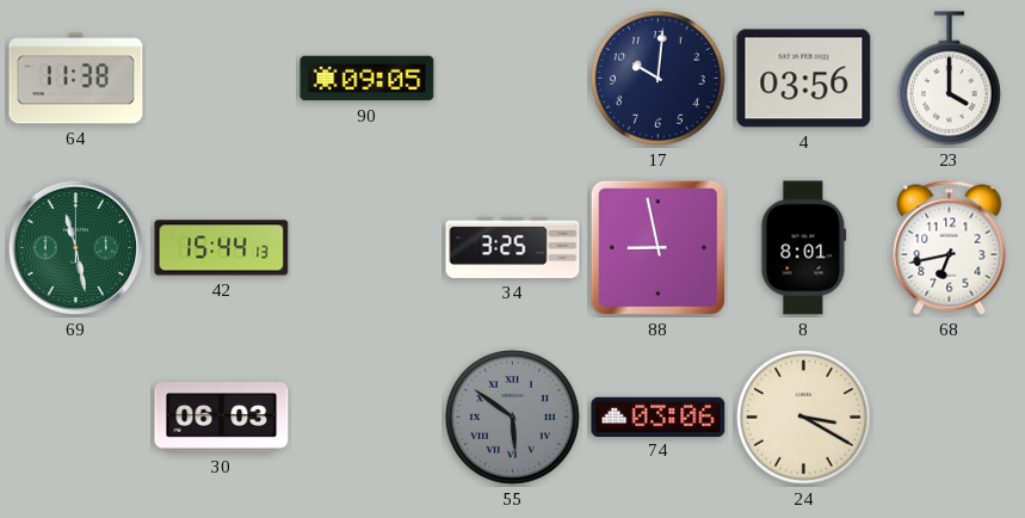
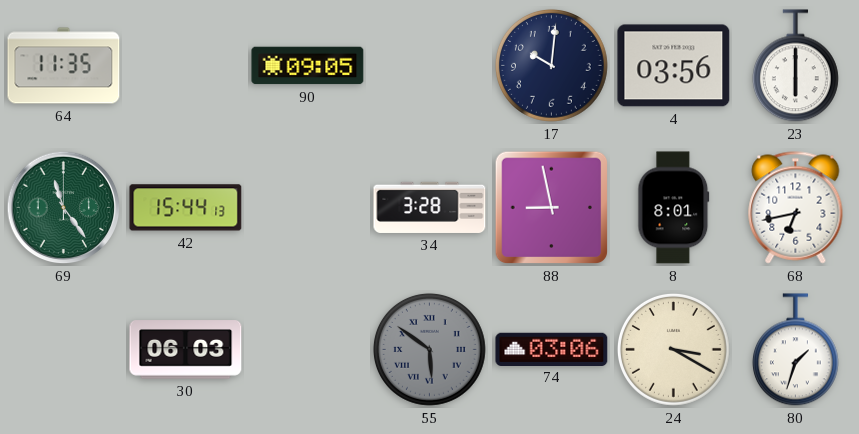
64: 11:38 -> 11:35 (64, 66)
23: 4:00 -> 6:00 (795, 66)
69: 11:28 -> 11:24 (64, 208)
34: 3:25 -> 3:28 (430, 207)
80: none -> 1:33 (795, 350)
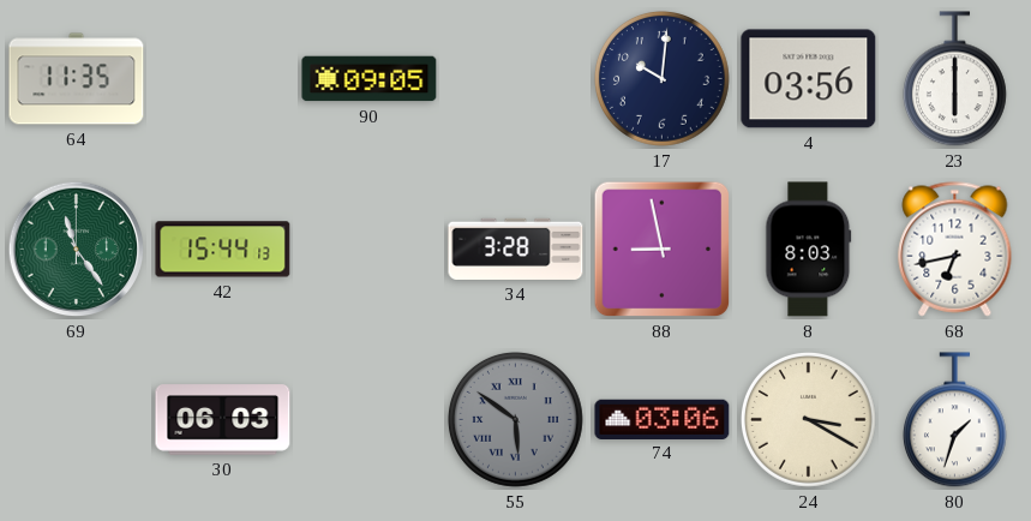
8: 8:01 -> 8:03 (809, 250)
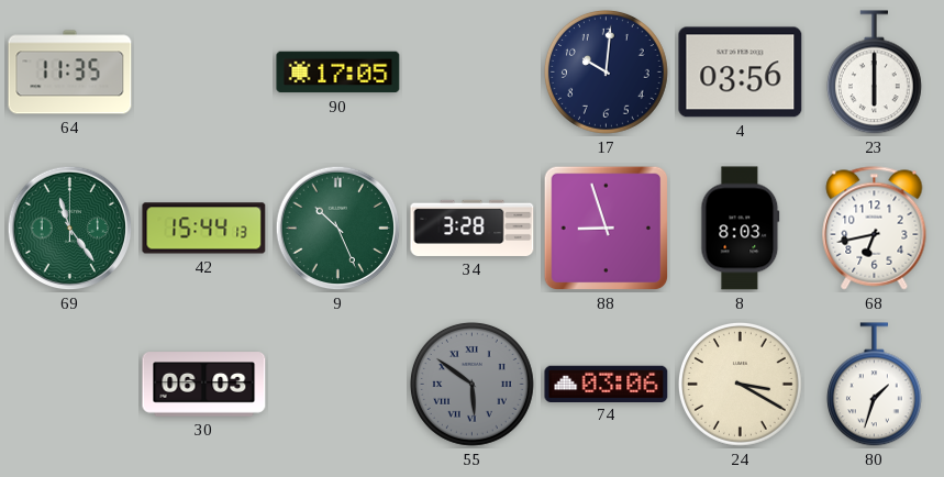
90: 09:05 -> 17:05 (338, 73)
9: none -> 10:26 (338, 229)
88: 8:58 -> 8:57 (607, 229)
